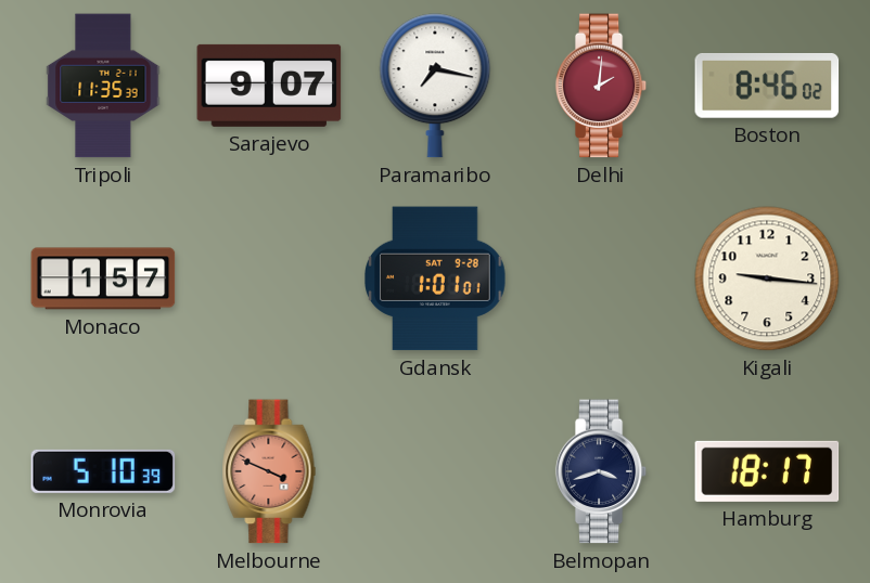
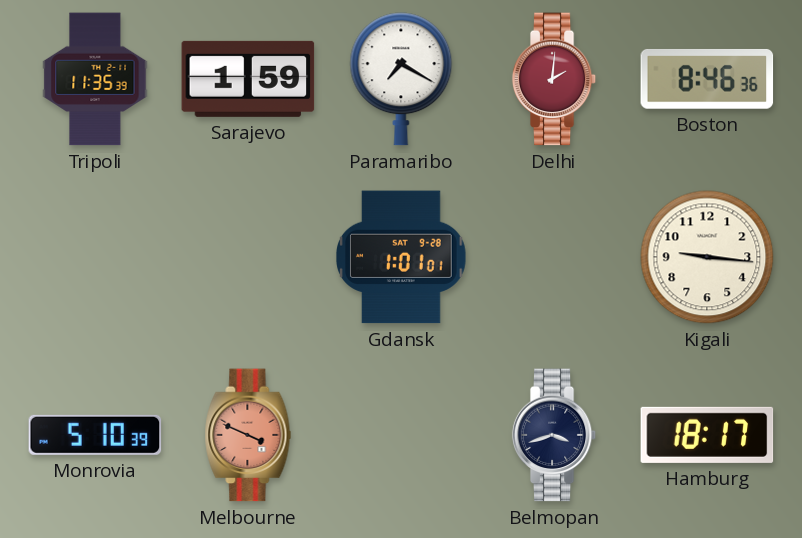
Sarajevo: 9:07 -> 1:59 (248, 79)
Paramaribo: 7:17 -> 7:20 (401, 79)
Boston: 8:46:02 -> 8:46:36 (707, 79)
Monaco: 1:57 -> none (103, 278)
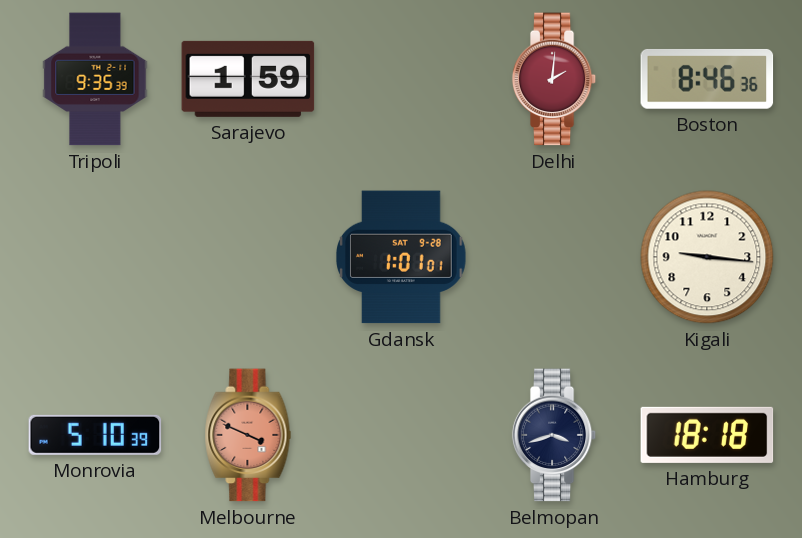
Tripoli: 11:35 -> 9:35 (95, 79)
Paramaribo: 7:20 -> none (401, 79)
Hamburg: 18:17 -> 18:18 (707, 435)
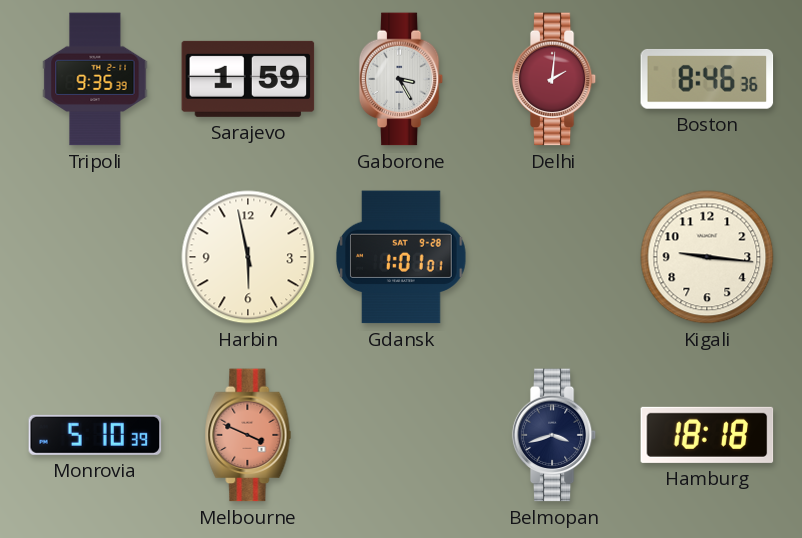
Gaborone: none -> 3:25 (401, 79)
Harbin: none -> 5:58 (248, 257)
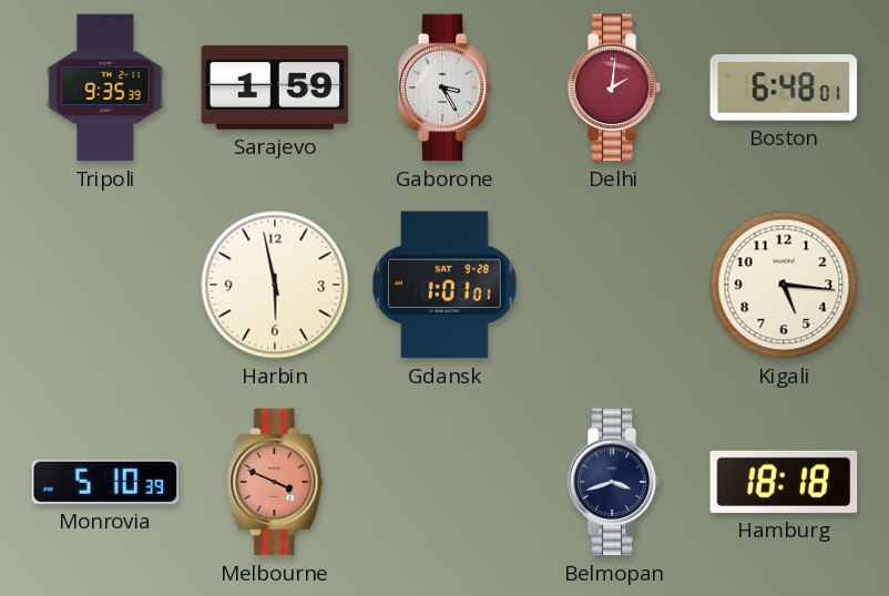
Boston: 8:46 -> 6:48 (784, 88)
Kigali: 9:16 -> 5:16 (784, 285)
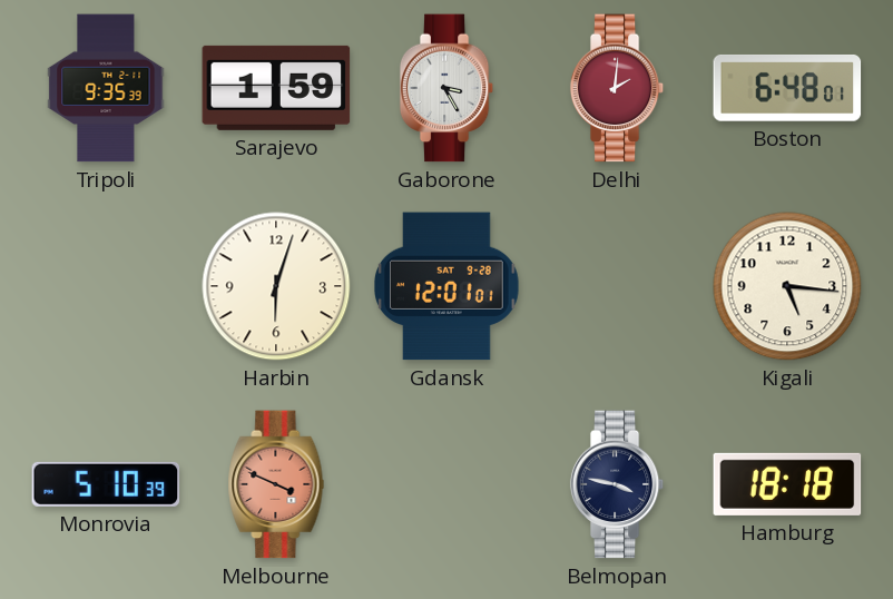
Harbin: 5:58 -> 6:03 (276, 286)
Gdansk: 1:01 -> 12:01 (448, 286)
Belmopan: 3:42 -> 3:47 (617, 484)
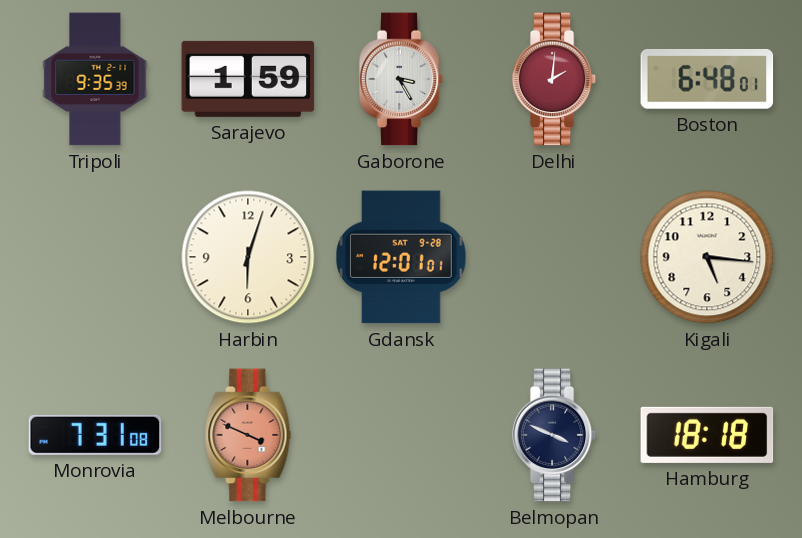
Monrovia: 5:10 -> 7:31 (95, 435)
Belmopan: 3:47 -> 3:49 (554, 435)
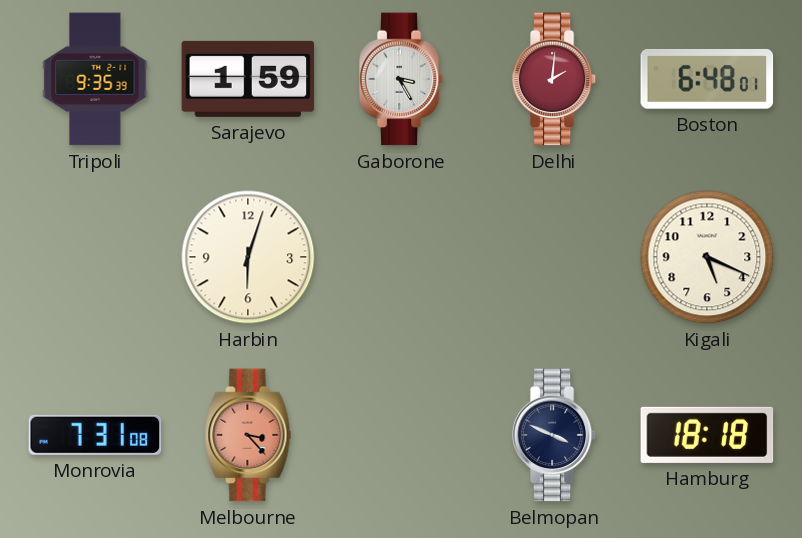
Gdansk: 12:01 -> none (402, 257)
Kigali: 5:16 -> 5:19 (707, 257)
Melbourne: 3:49 -> 3:23 (248, 435)
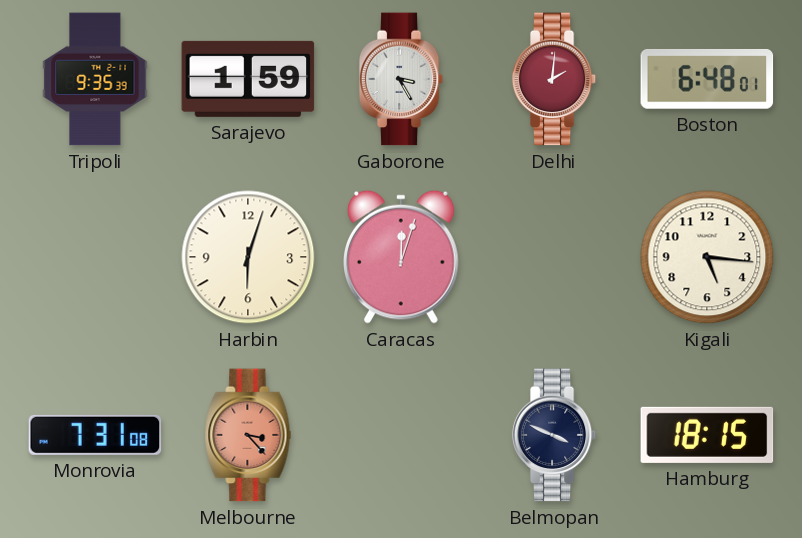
Caracas: none -> 12:03 (402, 257)
Kigali: 5:19 -> 5:16 (707, 257)
Hamburg: 18:18 -> 18:15 (707, 435)
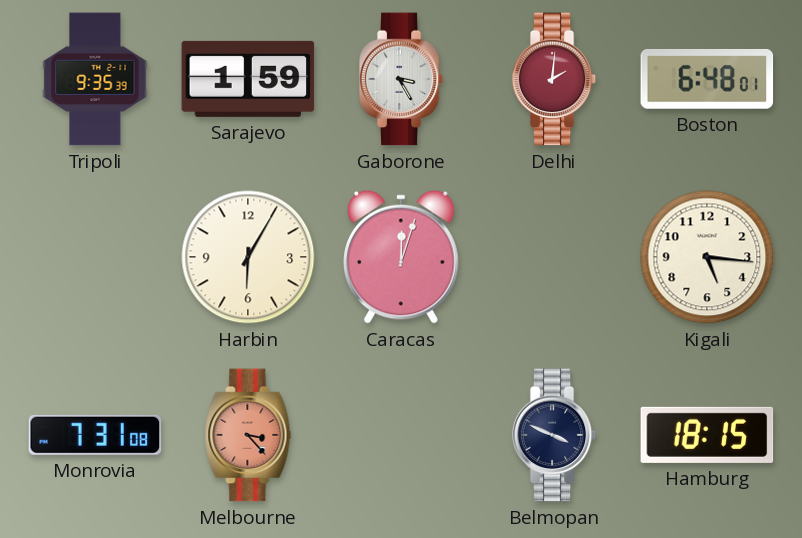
Harbin: 6:03 -> 6:05 (248, 257)
